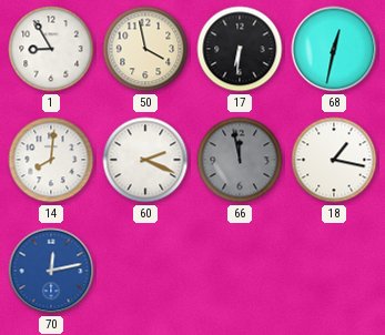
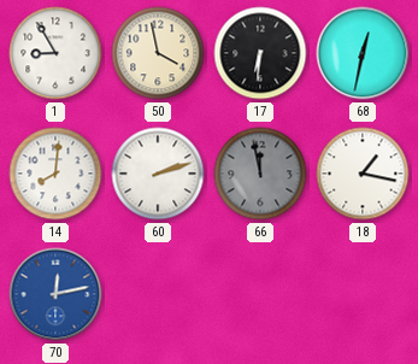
60: 2:19 -> 2:12 (158, 174)
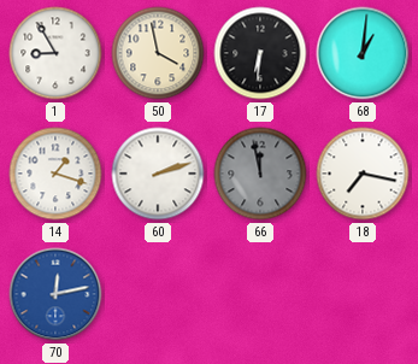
68: 12:32 -> 1:01 (363, 53)
14: 8:01 -> 1:18 (55, 174)
18: 1:17 -> 7:17 (363, 174)
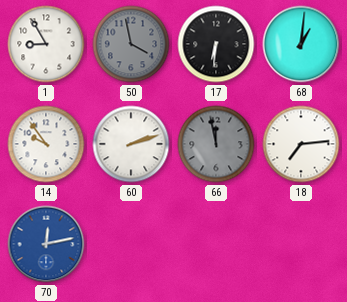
50 dial: cream -> grey (131, 44)
14: 1:18 -> 9:54 (46, 144)
18: 7:17 -> 7:14 (301, 144)
